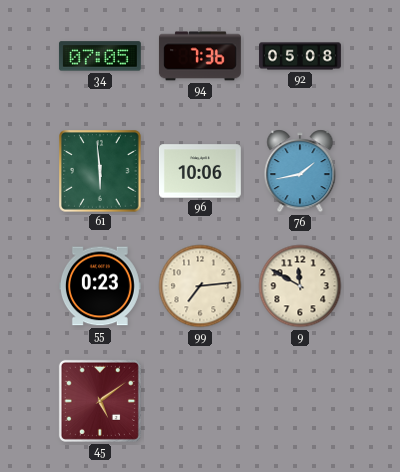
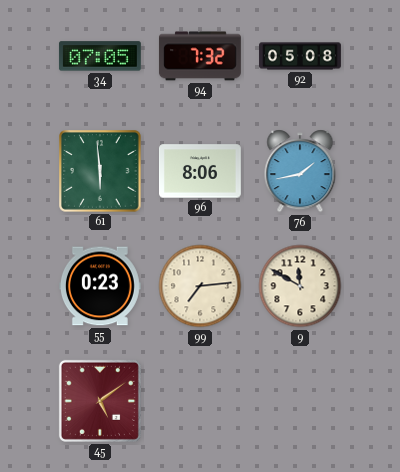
94: 7:36 -> 7:32 (200, 56)
96: 10:06 -> 8:06 (201, 171)
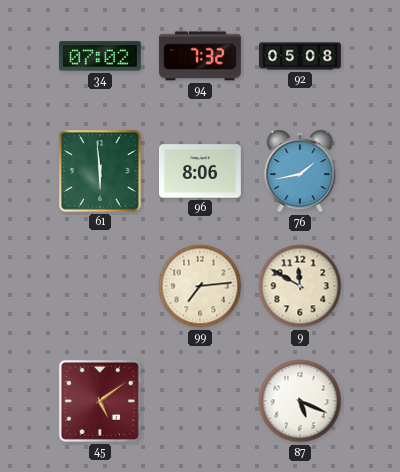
34: 07:05 -> 07:02 (100, 56)
55: 0:23 -> none (100, 286)
87: none -> 5:19 (300, 401)
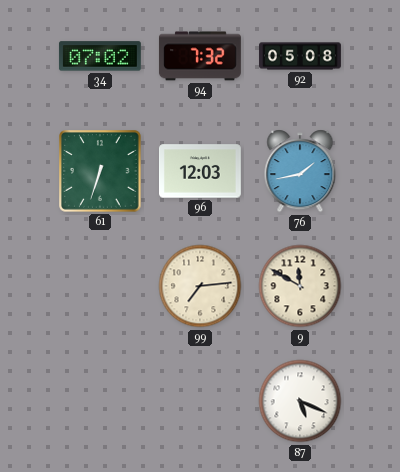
61: 5:59 -> 6:33 (101, 172)
96: 8:06 -> 12:03 (201, 171)
45: 5:09 -> none (100, 401)
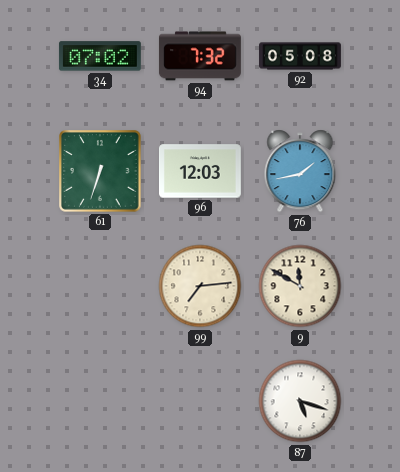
87: 5:19 -> 5:18 (300, 401)
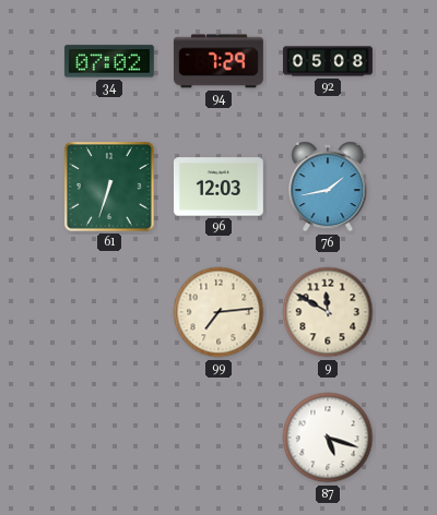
94: 7:32 -> 7:29 (218, 61)
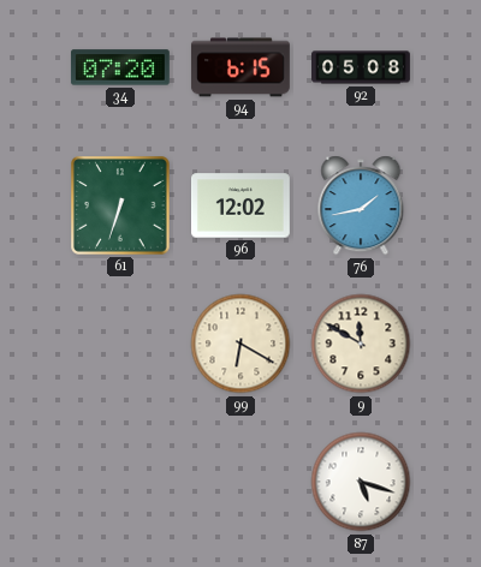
34: 07:02 -> 07:20 (120, 67)
94: 7:29 -> 6:15 (240, 67)
96: 12:03 -> 12:02 (242, 205)
99: 7:14 -> 6:20 (240, 344)
